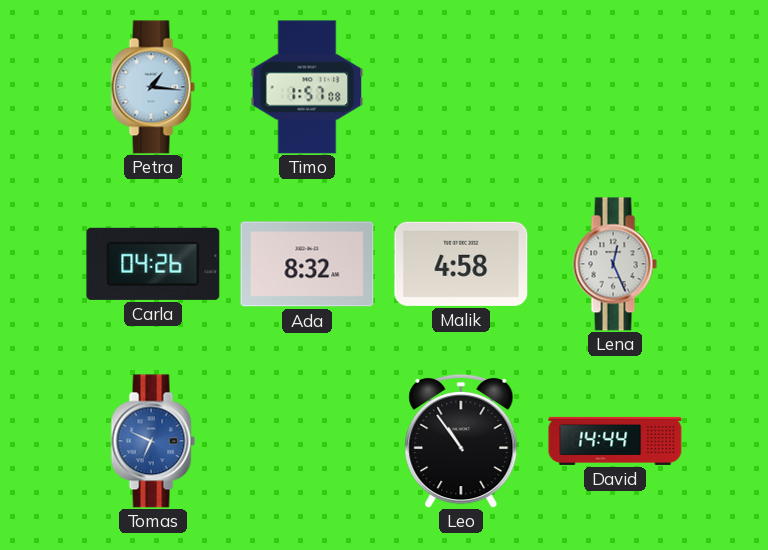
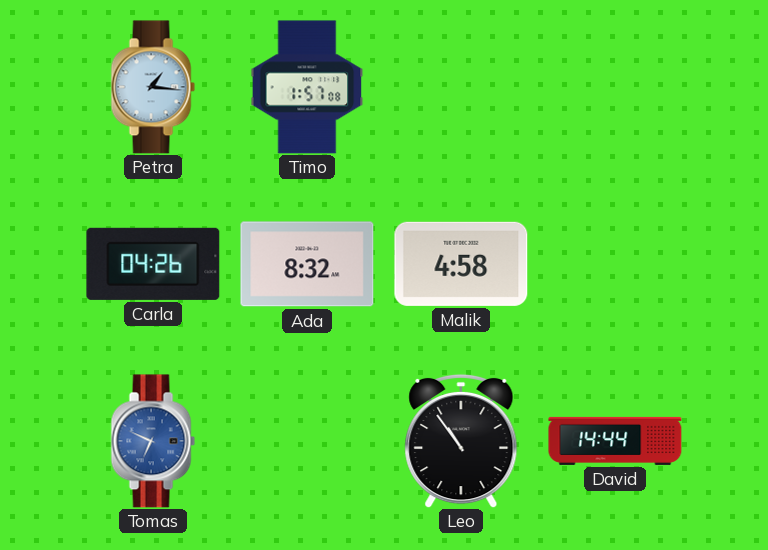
Lena: 12:26 -> none (615, 264)
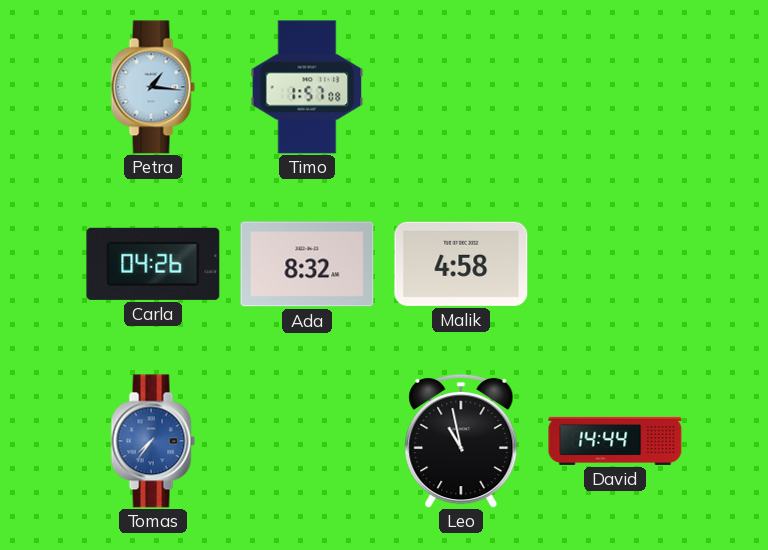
Tomas: 6:49 -> 7:36 (153, 441)
Leo: 10:54 -> 10:58 (461, 441)
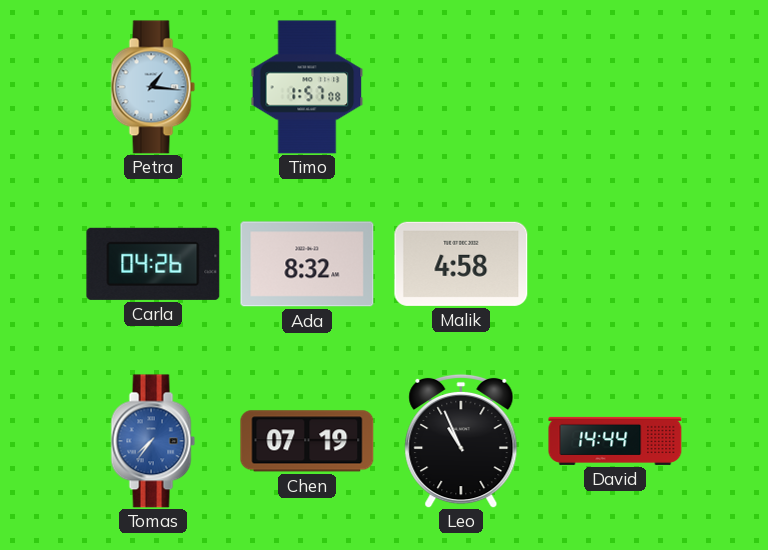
Chen: none -> 07:19 (307, 441)
Leo: 10:58 -> 10:56 (461, 441)
